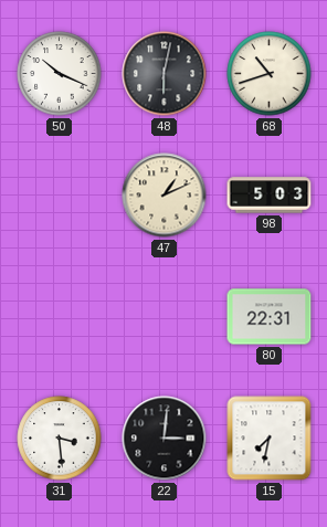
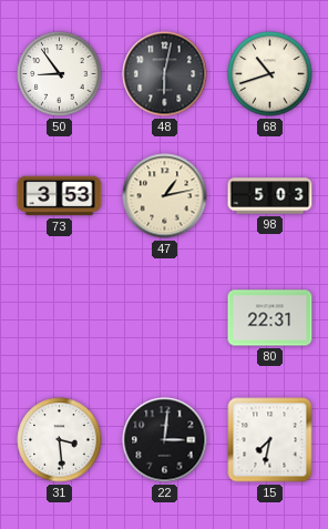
50: 10:19 -> 8:54 (60, 74)
73: none -> 3:53 (60, 196)
47: 1:11 -> 1:13 (165, 196)
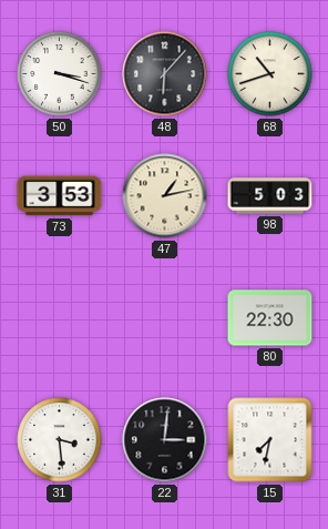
50: 8:54 -> 3:18 (60, 74)
48: 6:02 -> 6:07 (165, 74)
80: 22:31 -> 22:30 (270, 318)
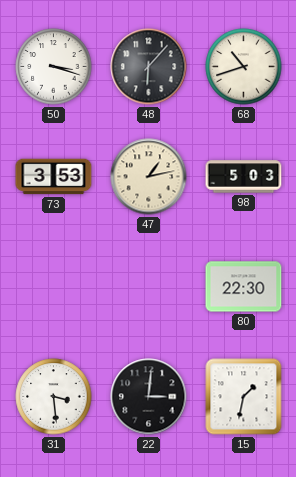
15: 7:32 -> 1:32 (244, 397)
